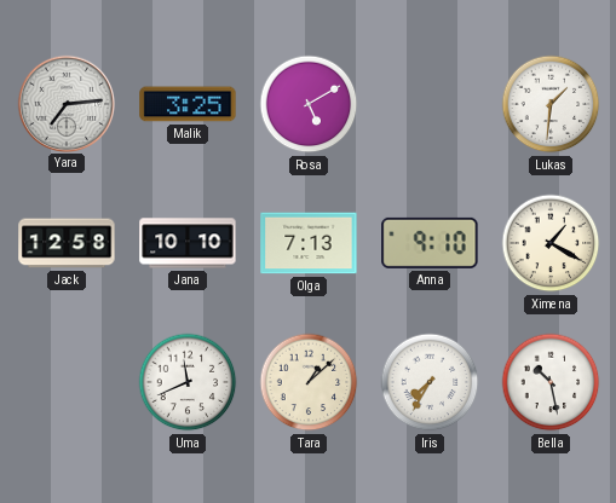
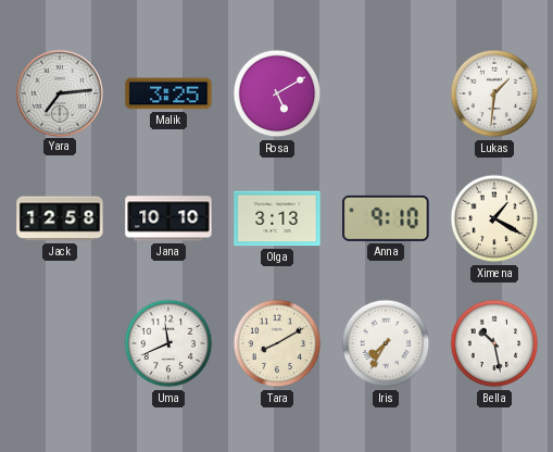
Olga: 7:13 -> 3:13 (277, 218)
Tara: 1:08 -> 8:10 (277, 343)
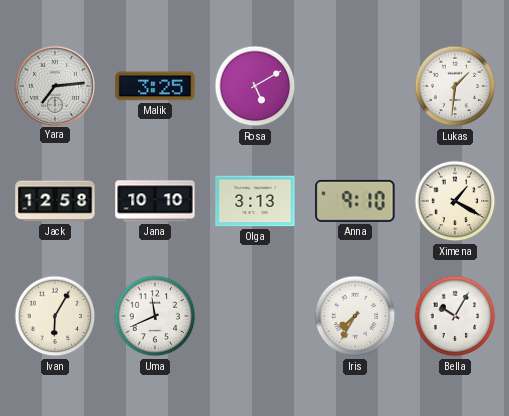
Ivan: none -> 6:05 (55, 316)
Tara: 8:10 -> none (277, 343)
Bella: 10:28 -> 10:05 (455, 316)
